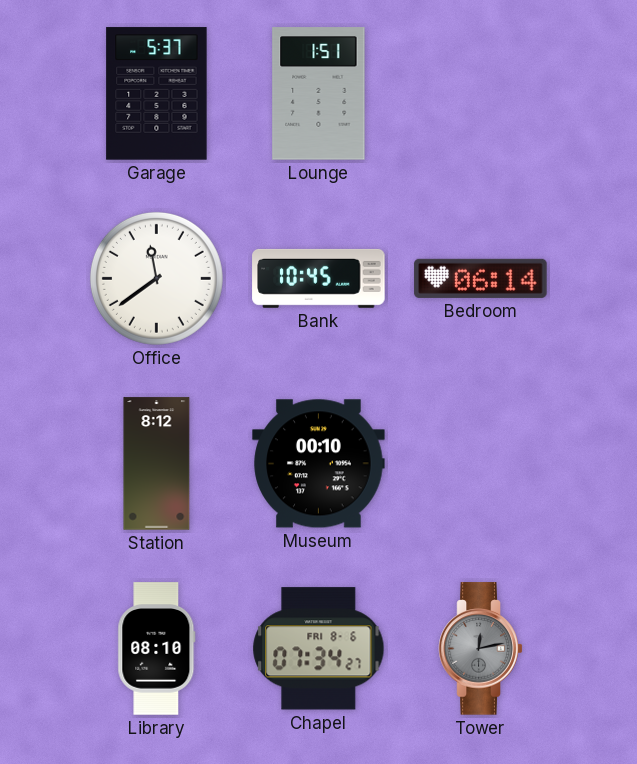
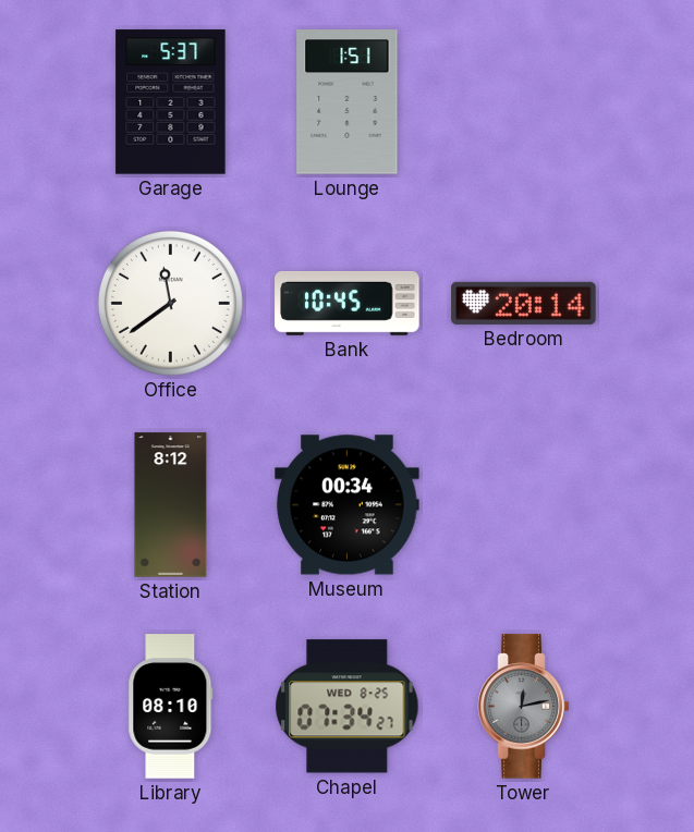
Bedroom: 06:14 -> 20:14 (524, 303)
Museum: 00:10 -> 00:34 (348, 505)
Chapel date: FRI 8-6 -> WED 8-25 (348, 707)
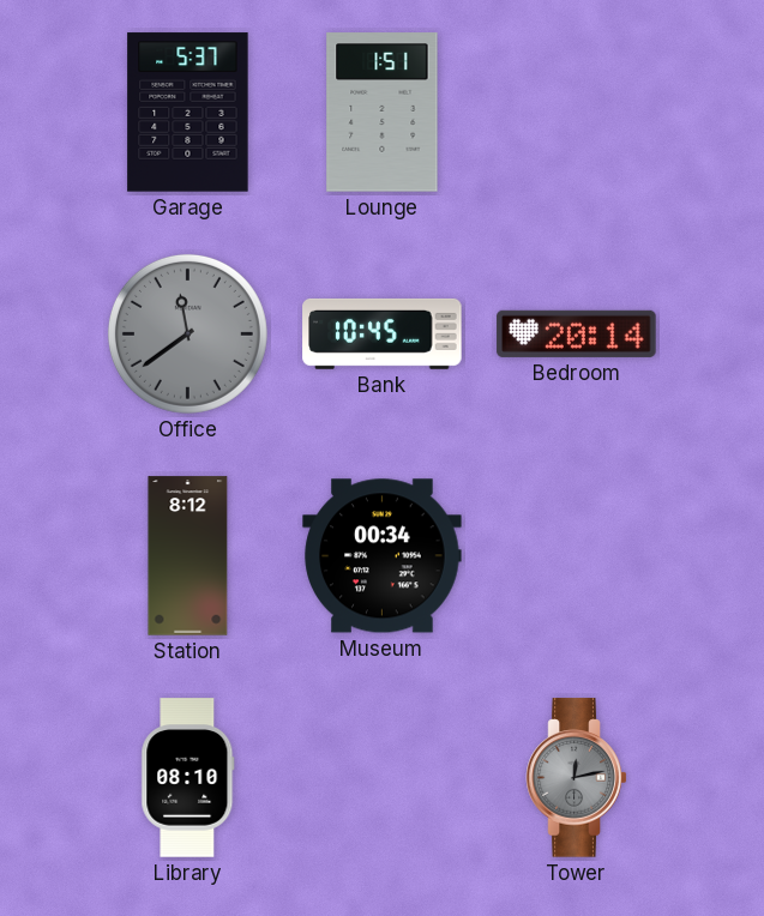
Office dial: white -> grey (187, 333)
Chapel: 07:34 -> none (348, 707)
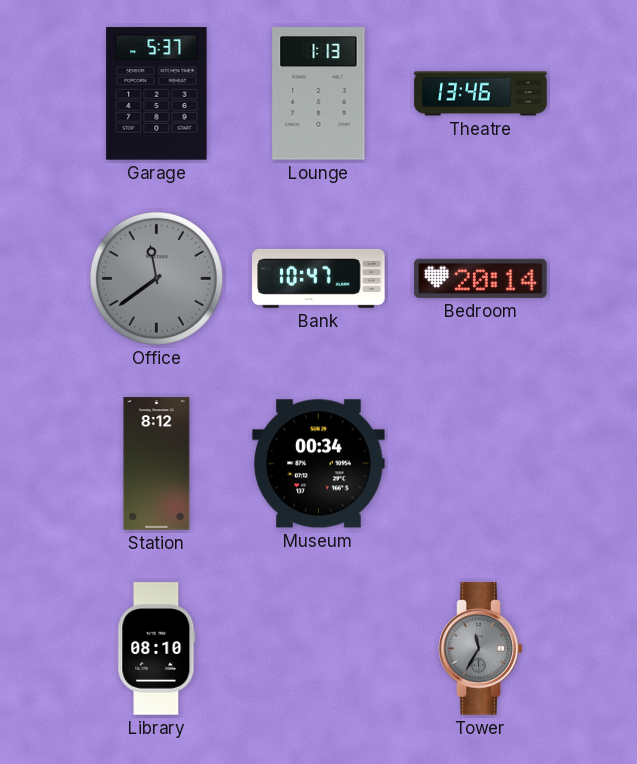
Lounge: 1:51 -> 1:13 (319, 94)
Theatre: none -> 13:46 (481, 94)
Bank: 10:45 -> 10:47 (319, 278)
Tower: 12:13 -> 11:35 (481, 649)
